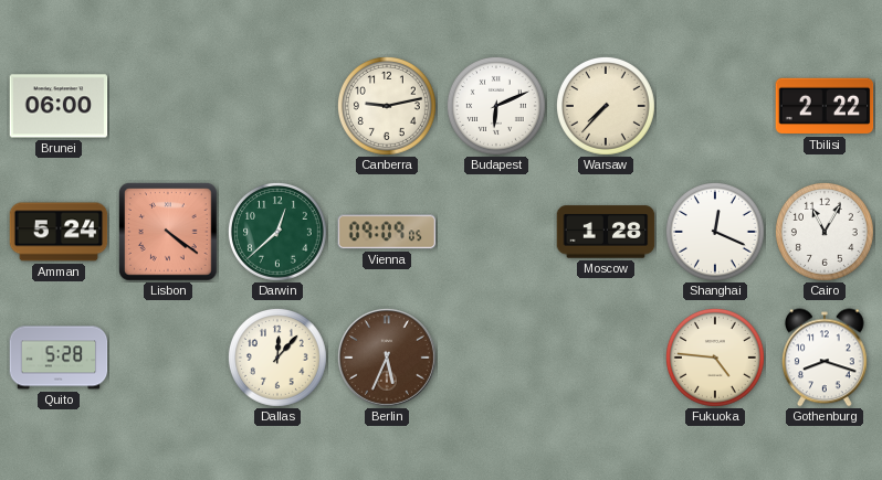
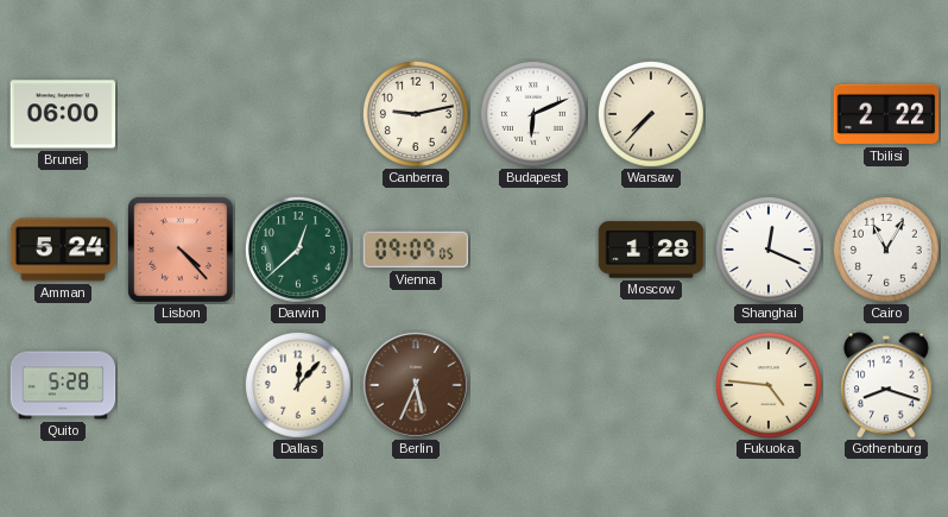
Lisbon: 4:21 -> 4:23 (182, 251)
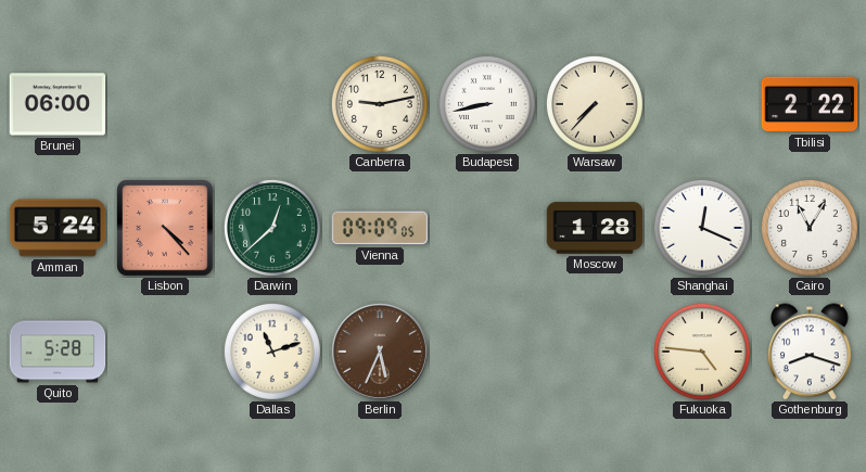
Budapest: 6:11 -> 8:43 (487, 104)
Dallas: 12:07 -> 11:12 (272, 352)
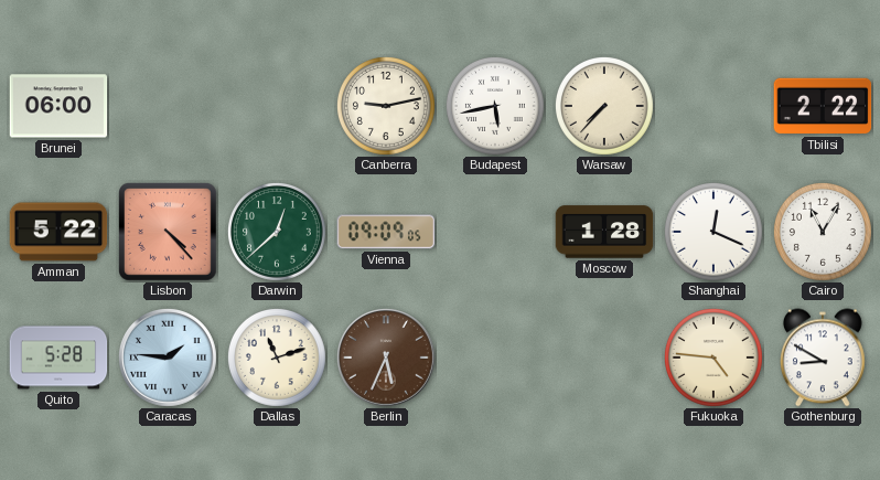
Budapest: 8:43 -> 5:43 (495, 106)
Amman: 5:24 -> 5:22 (58, 232)
Caracas: none -> 1:46 (168, 358)
Gothenburg: 8:18 -> 8:50 (824, 358)
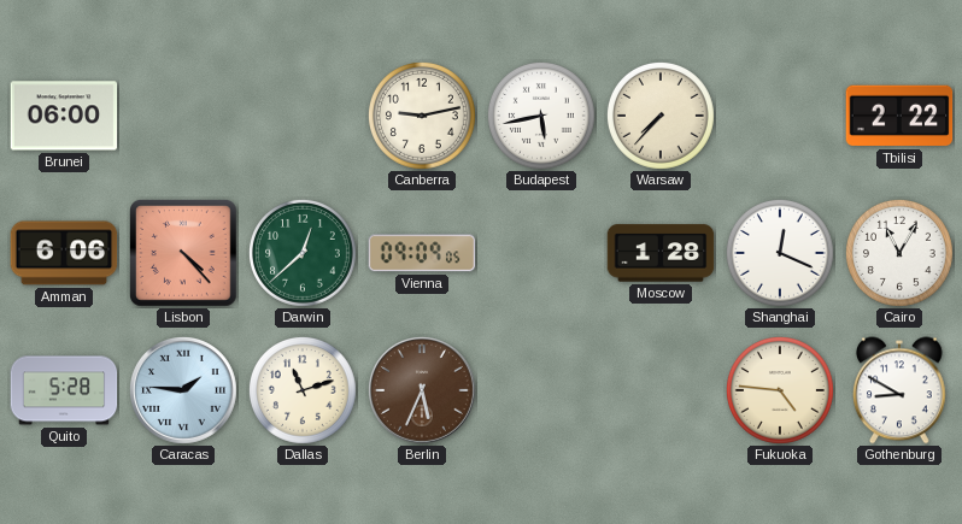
Amman: 5:22 -> 6:06 (64, 253)
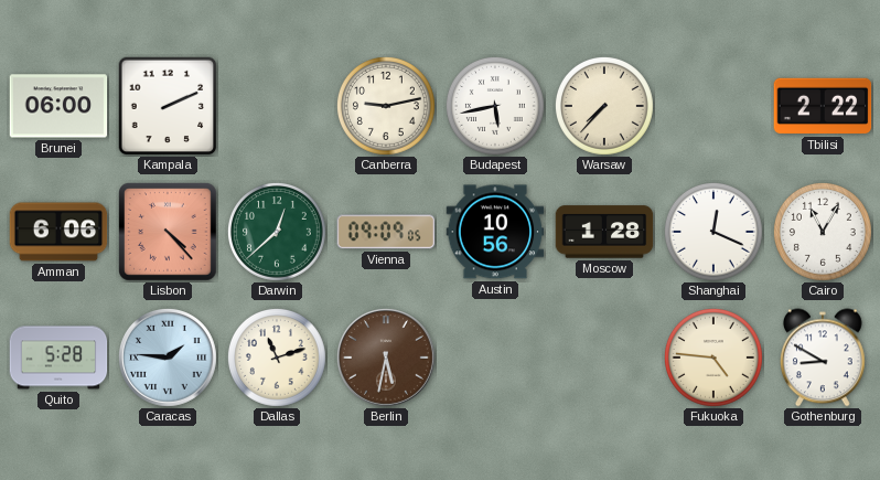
Kampala: none -> 2:11 (168, 106)
Austin: none -> 10:56 (495, 232)
Berlin: 5:34 -> 5:32 (386, 358)
